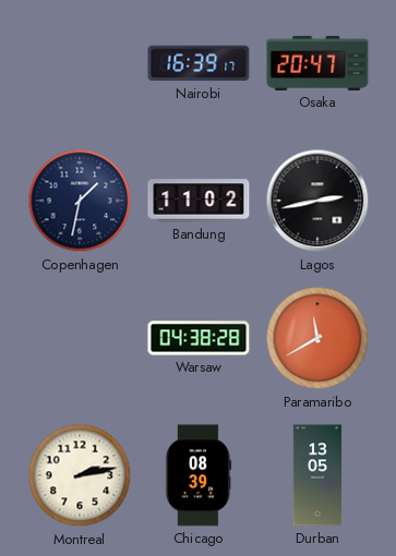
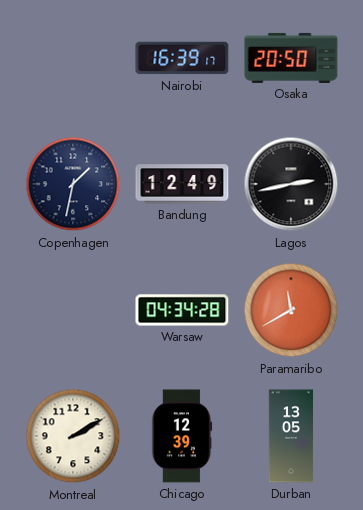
Osaka: 20:47 -> 20:50 (291, 58)
Bandung: 11:02 -> 12:49 (182, 184)
Warsaw: 04:38 -> 04:34 (182, 310)
Montreal: 2:13 -> 2:10 (73, 436)
Chicago: 08:39 -> 12:39 (182, 436)
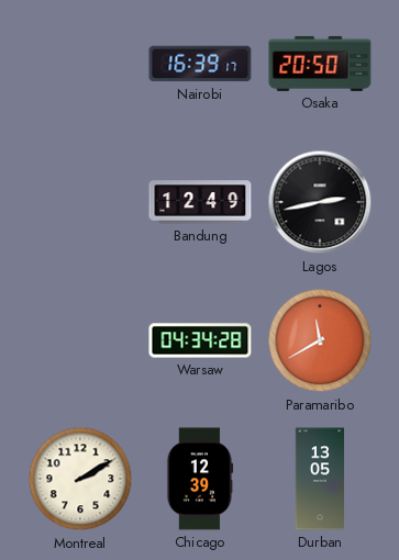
Copenhagen: 1:32 -> none (73, 184)
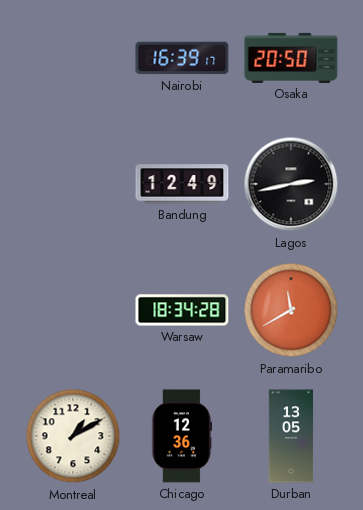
Warsaw: 04:34 -> 18:34 (182, 310)
Montreal: 2:10 -> 1:10 (73, 436)
Chicago: 12:39 -> 12:36 (182, 436)
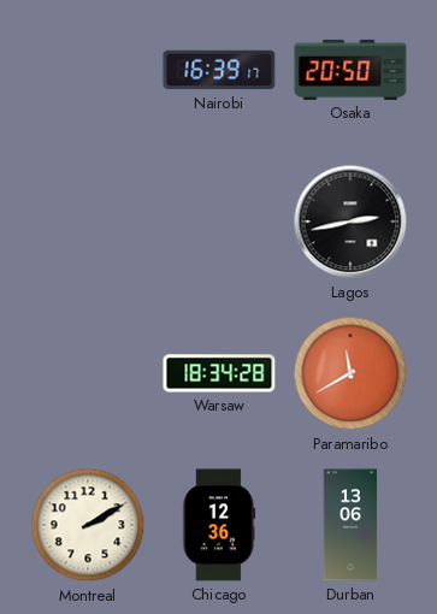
Bandung: 12:49 -> none (182, 184)
Montreal: 1:10 -> 2:10 (88, 525)
Durban: 13:05 -> 13:06 (350, 525)
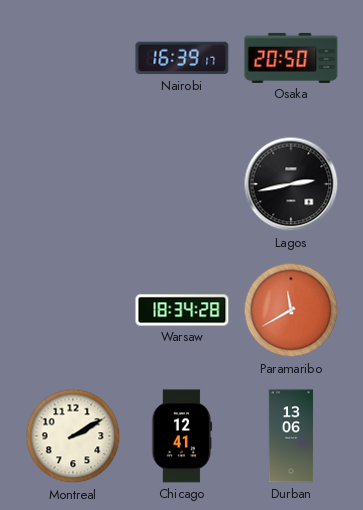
Chicago: 12:36 -> 12:41 (182, 436)
